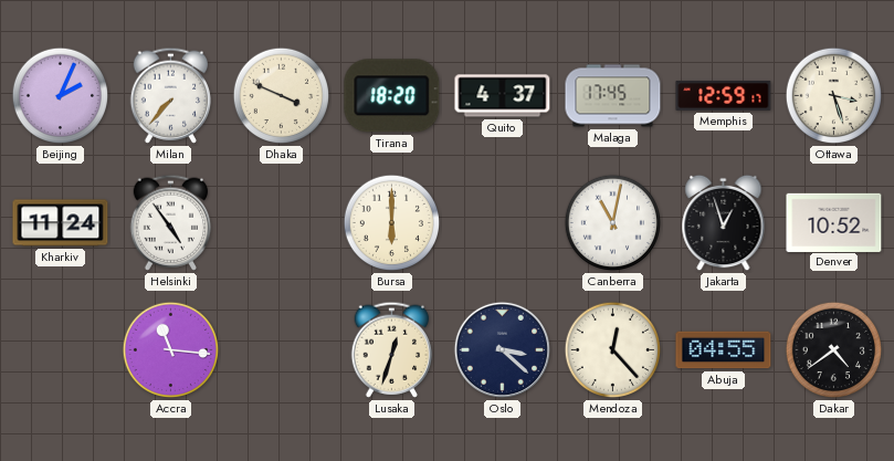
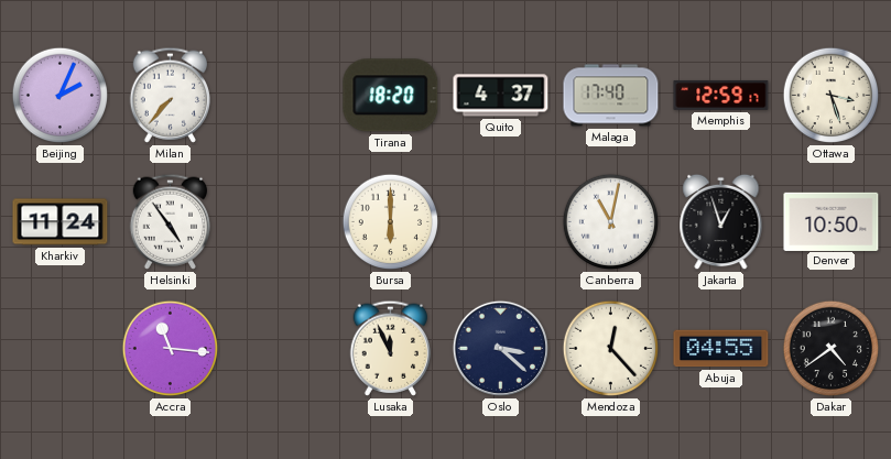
Dhaka: 3:49 -> none (282, 96)
Malaga: 17:45 -> 17:40 (611, 96)
Denver: 10:52 -> 10:50 (832, 221)
Lusaka: 12:33 -> 11:56 (391, 348)
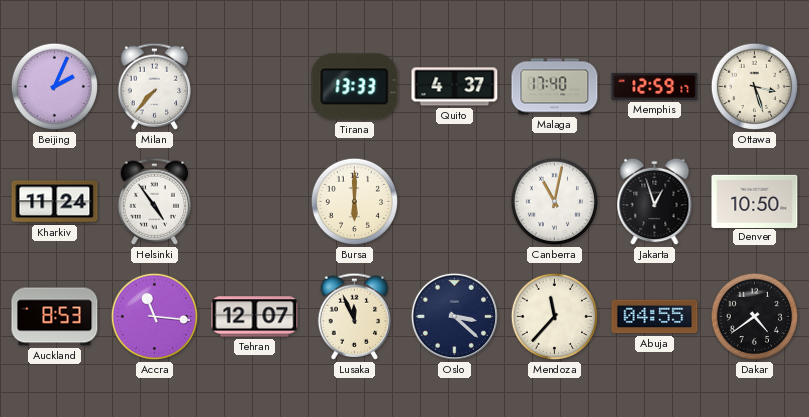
Tirana: 18:20 -> 13:33 (355, 87)
Auckland: none -> 8:53 (55, 317)
Tehran: none -> 12:07 (255, 317)
Mendoza: 12:23 -> 11:37 (555, 317)
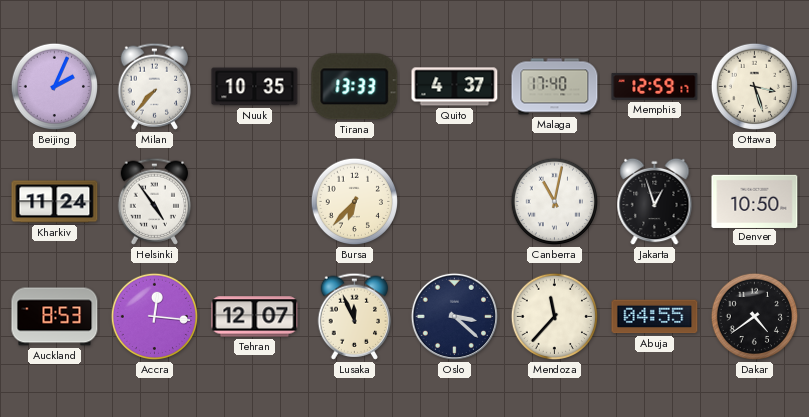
Nuuk: none -> 10:35 (255, 87)
Bursa: 6:00 -> 6:37 (355, 202)
Accra: 11:16 -> 12:16 (155, 317)
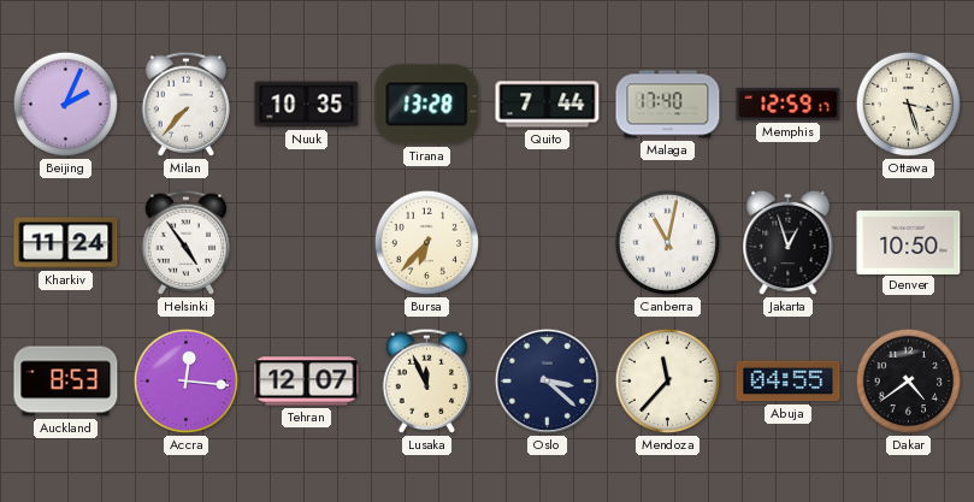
Tirana: 13:33 -> 13:28 (427, 105)
Quito: 4:37 -> 7:44 (548, 105)
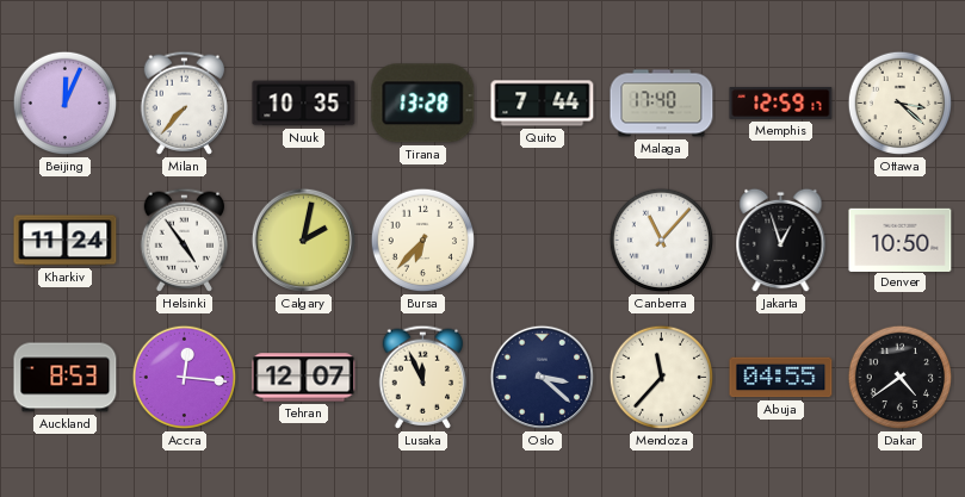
Beijing: 2:04 -> 12:04 (66, 104)
Ottawa: 3:27 -> 3:22 (901, 104)
Calgary: none -> 2:02 (303, 240)
Canberra: 11:02 -> 11:07 (662, 241)
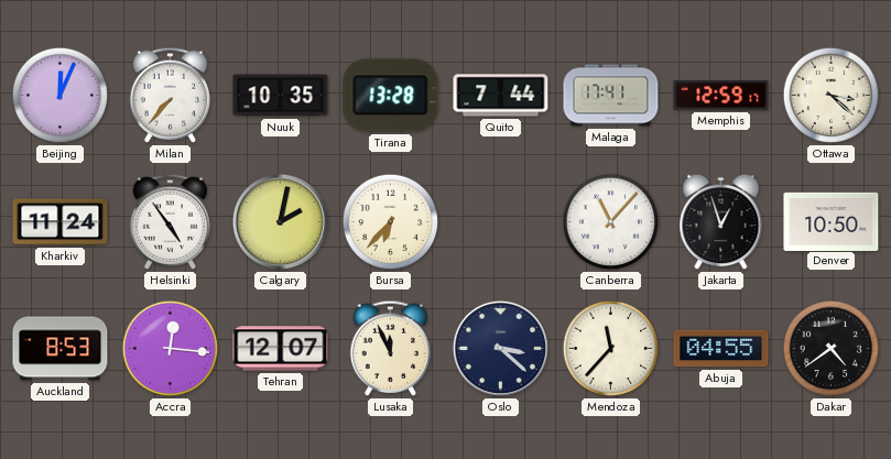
Malaga: 17:40 -> 17:41 (611, 96)
